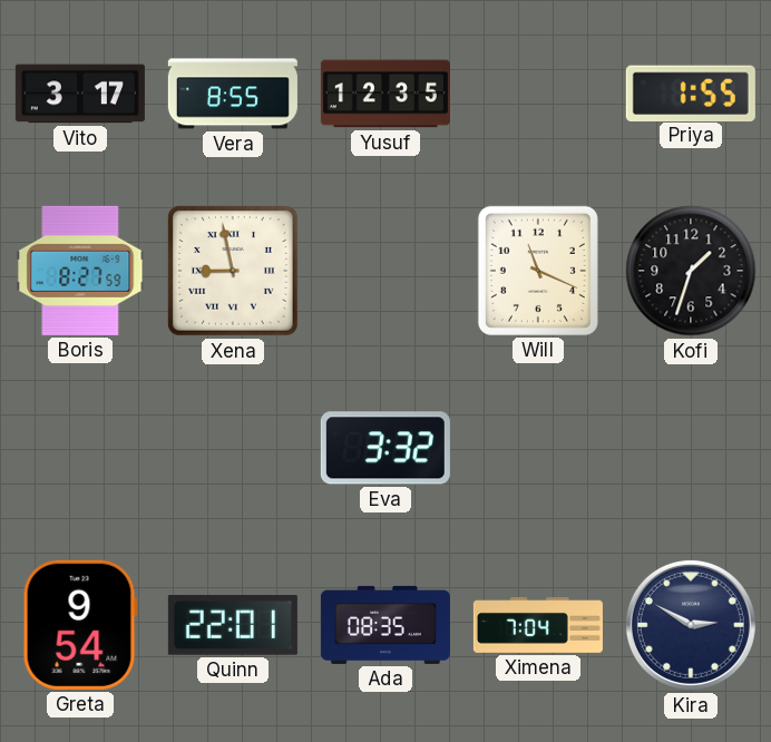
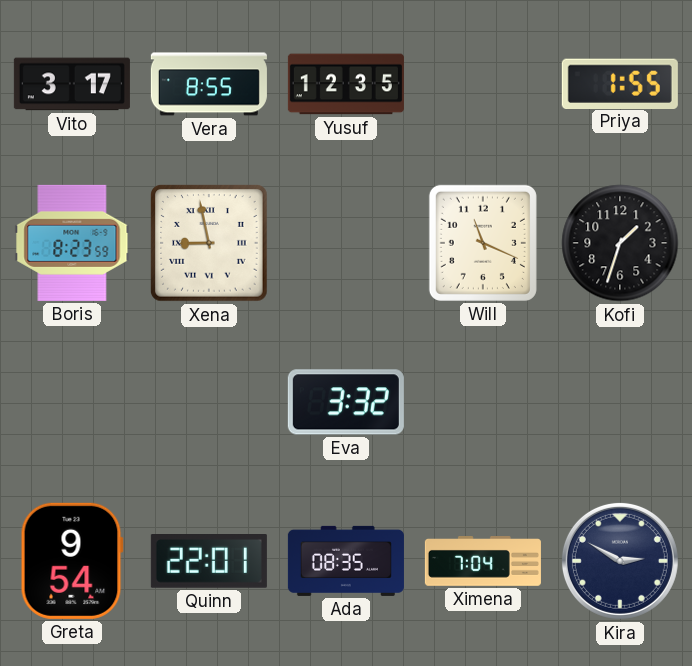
Boris: 8:27 -> 8:23 (72, 243)
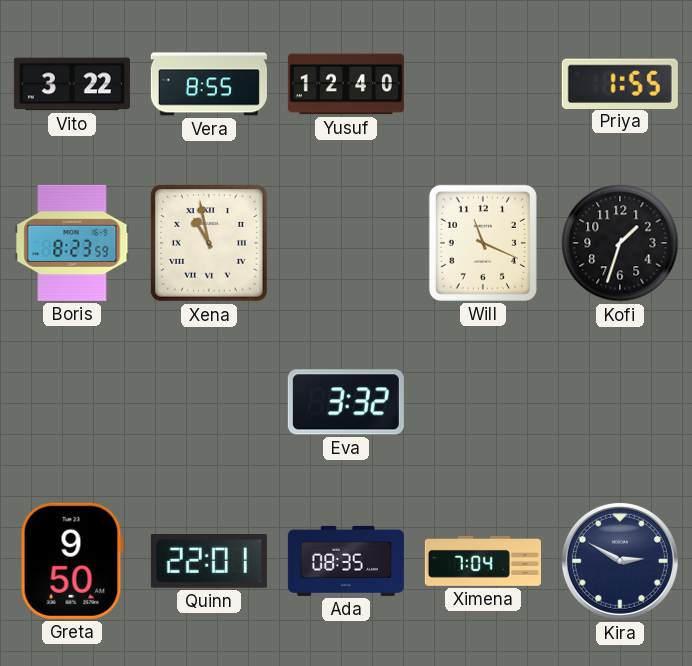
Vito: 3:17 -> 3:22 (72, 84)
Yusuf: 12:35 -> 12:40 (346, 84)
Xena: 8:58 -> 10:58 (209, 243)
Greta: 9:54 -> 9:50 (72, 561)
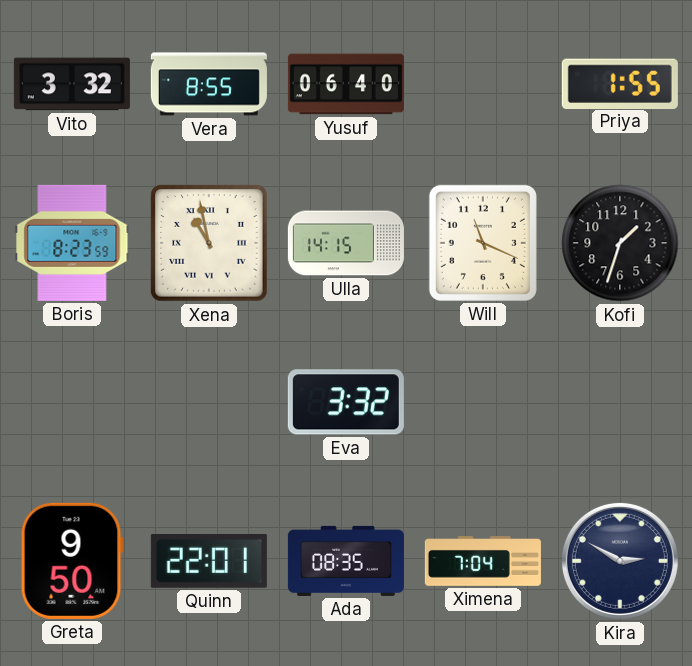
Vito: 3:22 -> 3:32 (72, 84)
Yusuf: 12:40 -> 06:40 (346, 84)
Ulla: none -> 14:15 (346, 243)
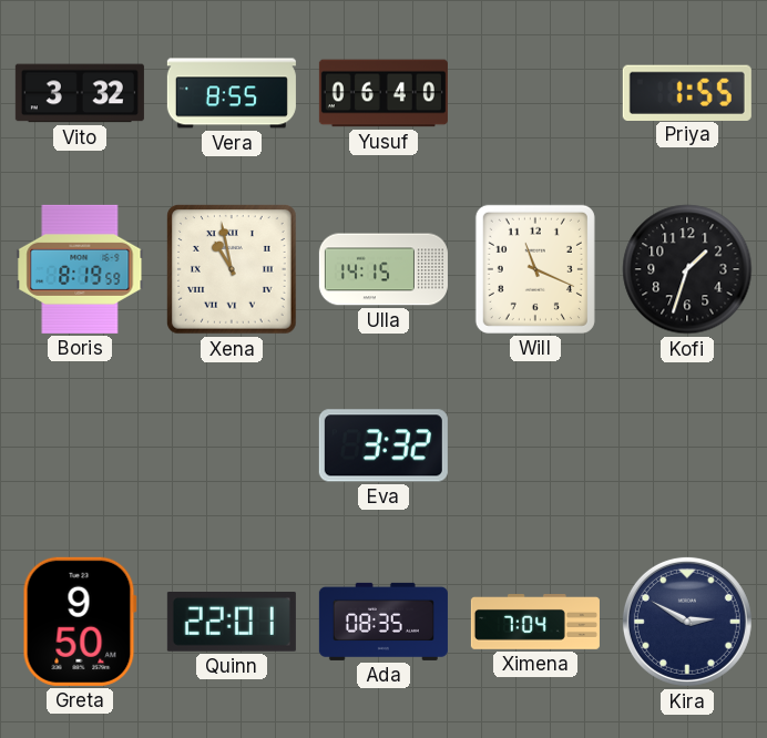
Boris: 8:23 -> 8:19 (80, 269)
